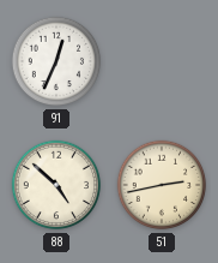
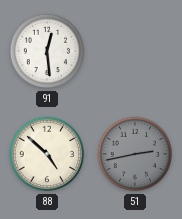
91: 12:34 -> 12:29 (47, 51)
51 dial: cream -> grey (135, 154)
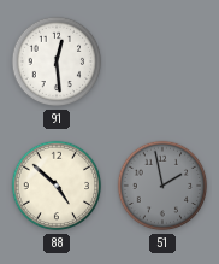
51: 2:43 -> 1:58 (162, 186)
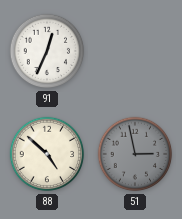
91: 12:29 -> 12:34 (47, 51)
51: 1:58 -> 2:58 (135, 154)
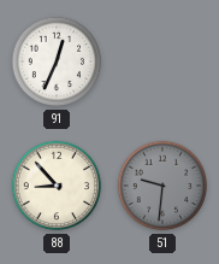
88: 4:52 -> 8:53 (57, 186)
51: 2:58 -> 9:31 (162, 186)
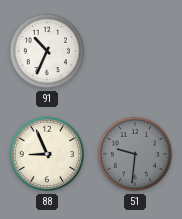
91: 12:34 -> 10:34 (47, 51)
88: 8:53 -> 8:56 (47, 154)
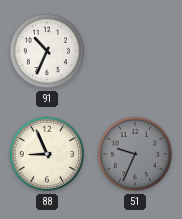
51: 9:31 -> 9:34 (135, 154)
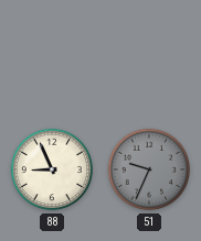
91: 10:34 -> none (47, 51)
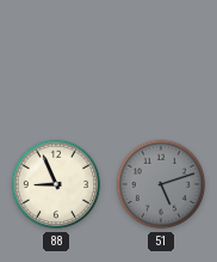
51: 9:34 -> 5:12 (161, 184)
